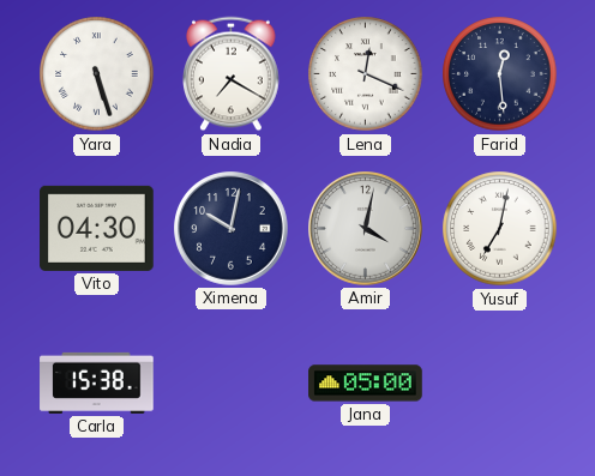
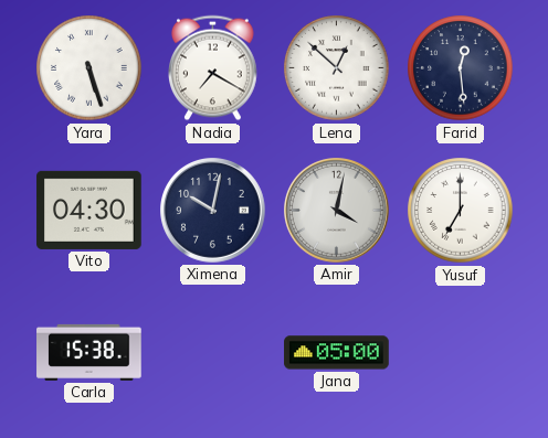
Lena: 12:19 -> 12:52 (337, 68)
Yusuf: 7:02 -> 7:00 (461, 211)
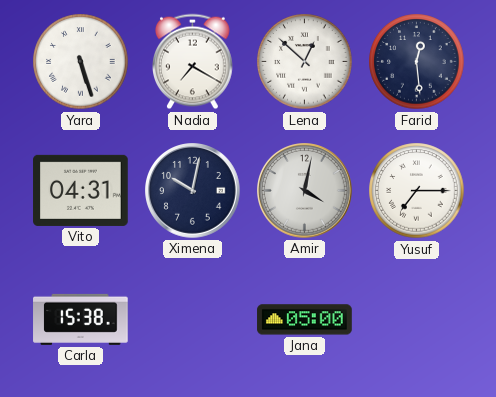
Vito: 04:30 -> 04:31 (81, 190)
Yusuf: 7:00 -> 7:15 (417, 191)
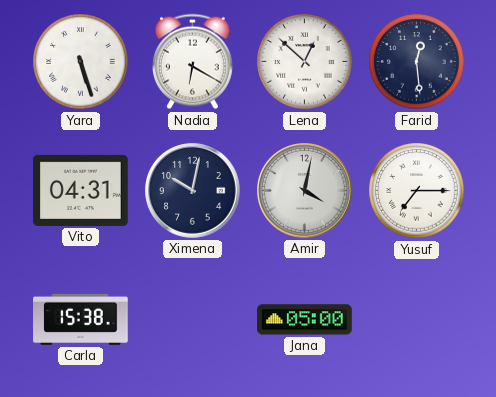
Nadia: 7:20 -> 6:20 (193, 62)
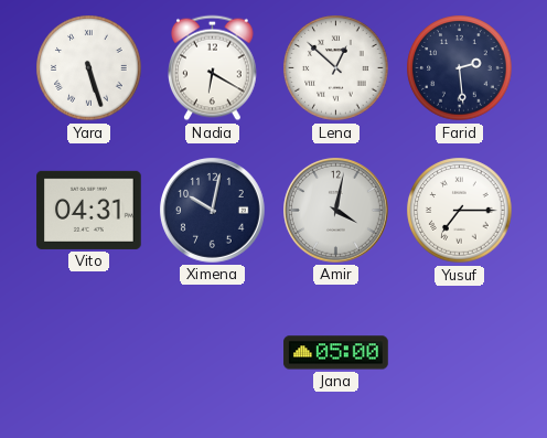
Farid: 12:29 -> 2:29 (460, 68)
Carla: 15:38 -> none (81, 319)
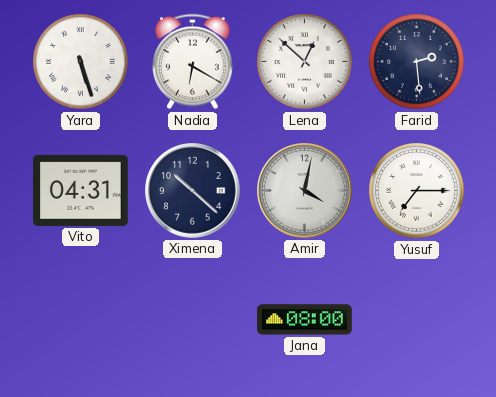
Ximena: 10:02 -> 10:22 (193, 191)
Jana: 05:00 -> 08:00 (305, 320)
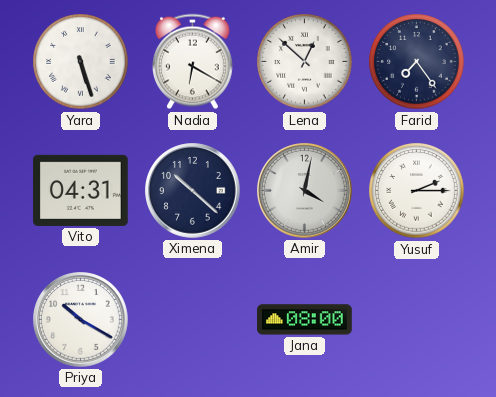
Farid: 2:29 -> 7:24 (417, 62)
Yusuf: 7:15 -> 2:15 (417, 191)
Priya: none -> 10:20 (81, 320)
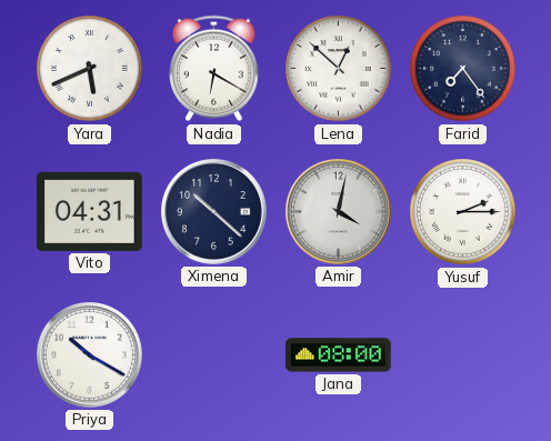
Yara: 5:27 -> 5:41 (90, 69)
